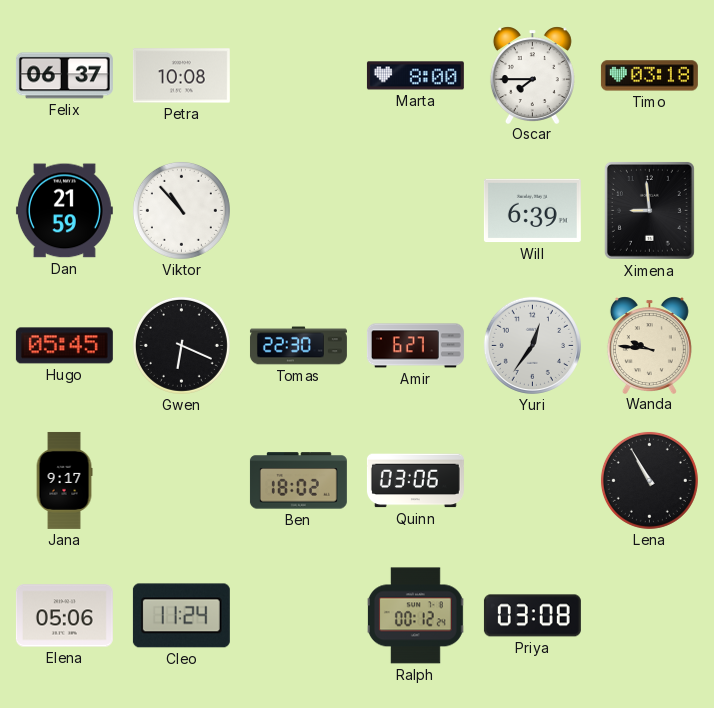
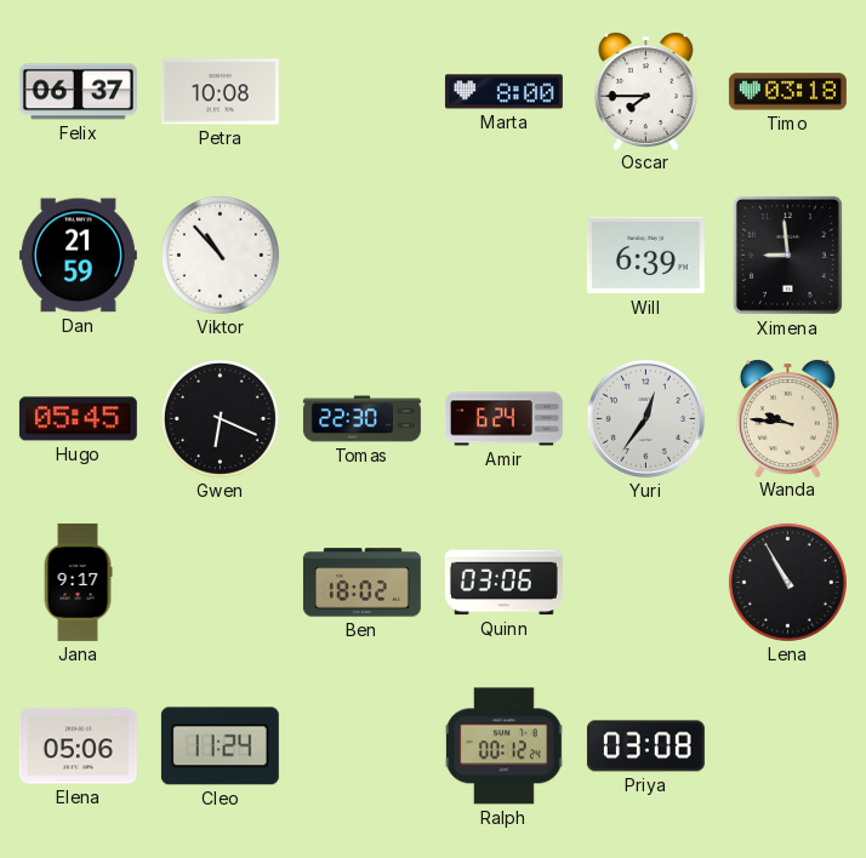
Amir: 6:27 -> 6:24 (503, 419)
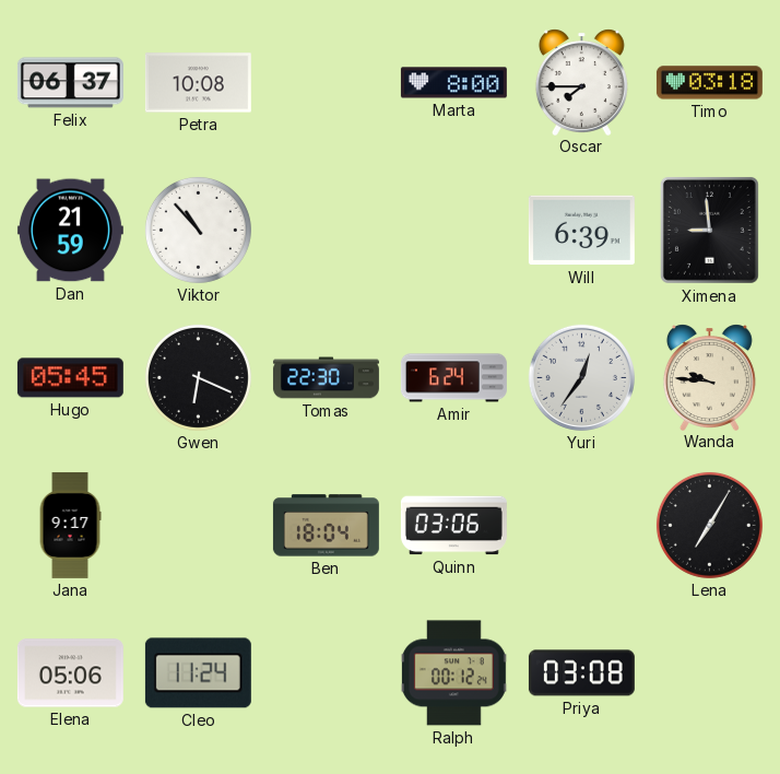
Ben: 18:02 -> 18:04 (326, 526)
Lena: 10:55 -> 7:05 (709, 525)
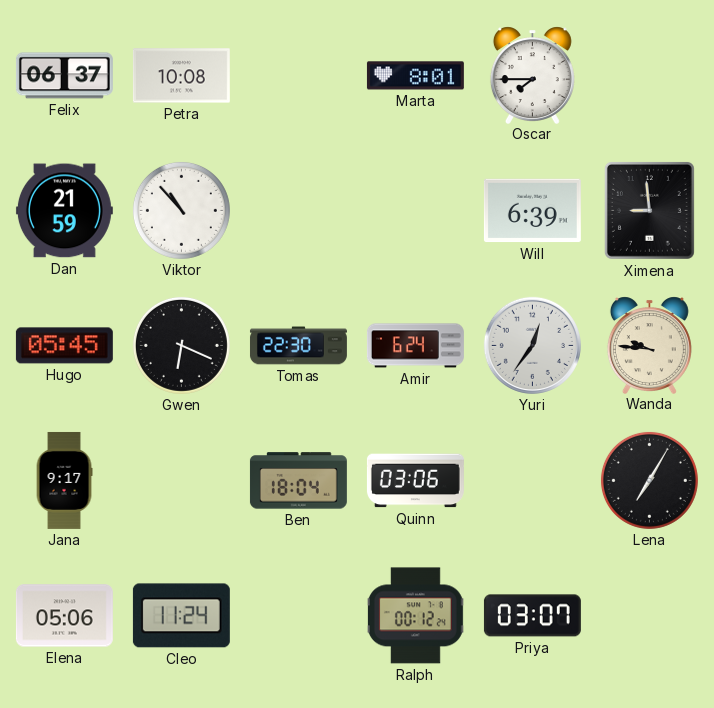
Marta: 8:00 -> 8:01 (415, 76)
Timo: 03:18 -> none (709, 83)
Priya: 03:08 -> 03:07 (532, 616)
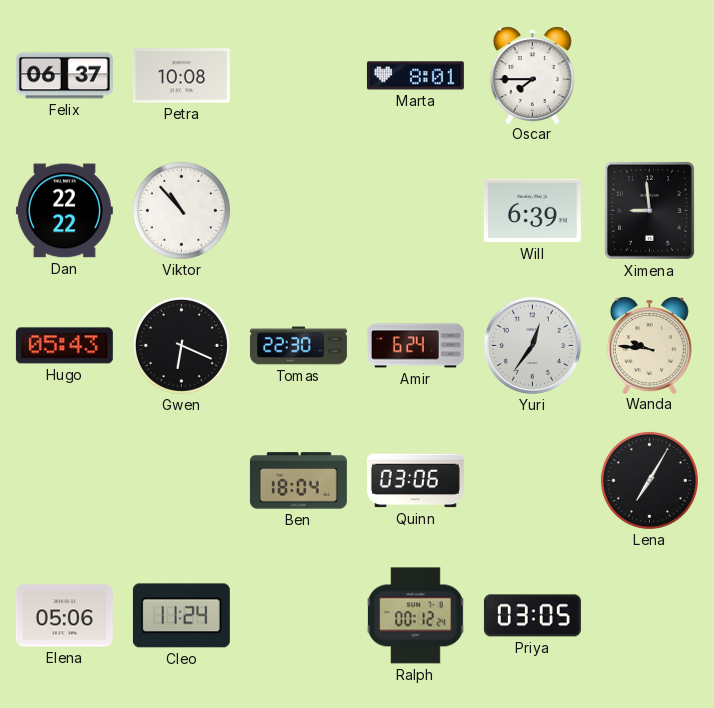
Dan: 21:59 -> 22:22 (64, 211)
Hugo: 05:45 -> 05:43 (64, 346)
Jana: 9:17 -> none (64, 480)
Priya: 03:07 -> 03:05 (532, 616)
